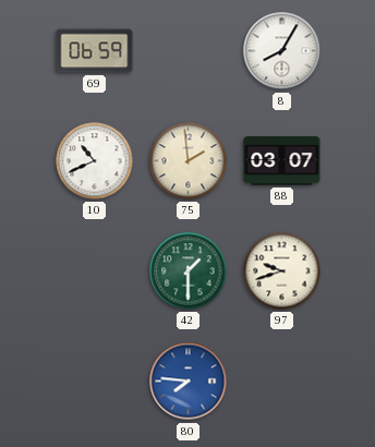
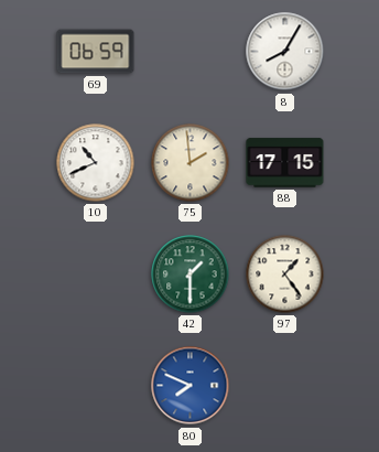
88: 03:07 -> 17:15 (285, 163)
97: 9:42 -> 1:24 (285, 275)
80: 7:46 -> 7:49 (191, 386)
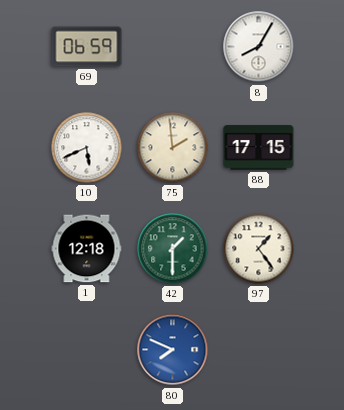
10: 10:41 -> 5:41 (87, 148)
1: none -> 12:18 (87, 249)
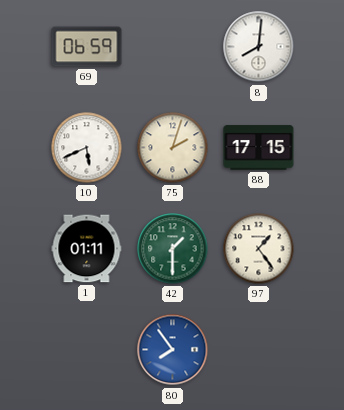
8: 8:05 -> 8:01 (259, 47)
75: 1:59 -> 2:03 (173, 148)
1: 12:18 -> 01:11 (87, 249)
80: 7:49 -> 7:54 (173, 350)
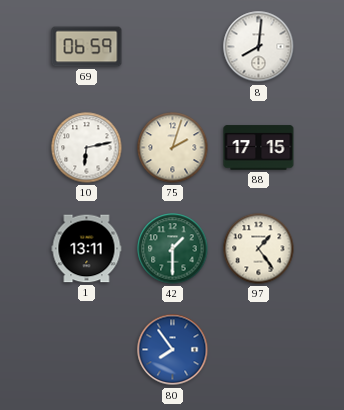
10: 5:41 -> 6:13 (87, 148)
1: 01:11 -> 13:11 (87, 249)
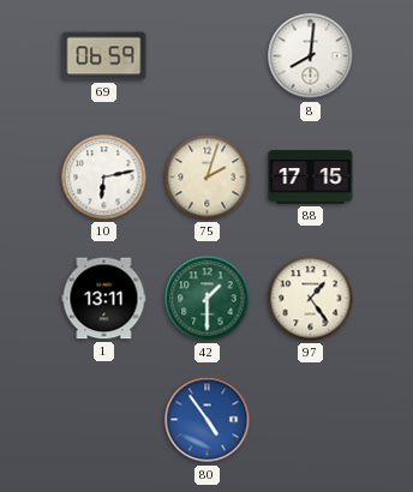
80: 7:54 -> 4:54 (208, 420)
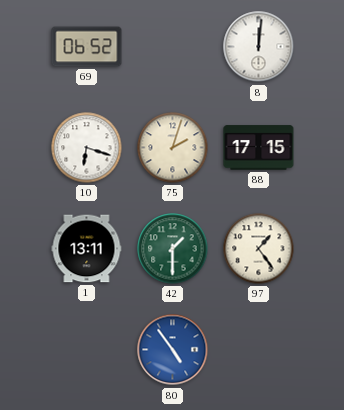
69: 06:59 -> 06:52 (87, 47)
8: 8:01 -> 12:01 (259, 47)
10: 6:13 -> 6:18 (87, 148)
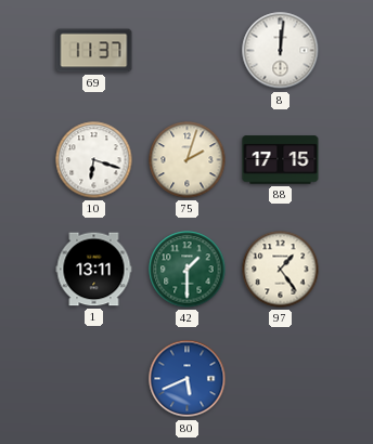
69: 06:52 -> 11:37 (94, 51)
80: 4:54 -> 5:41 (188, 379)
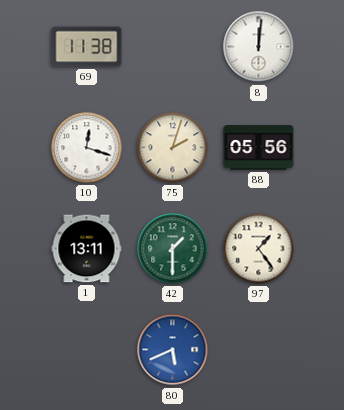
69: 11:37 -> 11:38 (87, 47)
10: 6:18 -> 12:18 (87, 148)
88: 17:15 -> 05:56 (259, 148)
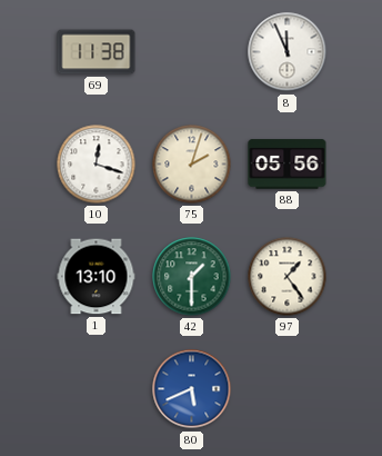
8: 12:01 -> 11:56 (288, 52)
1: 13:11 -> 13:10 (97, 277)
